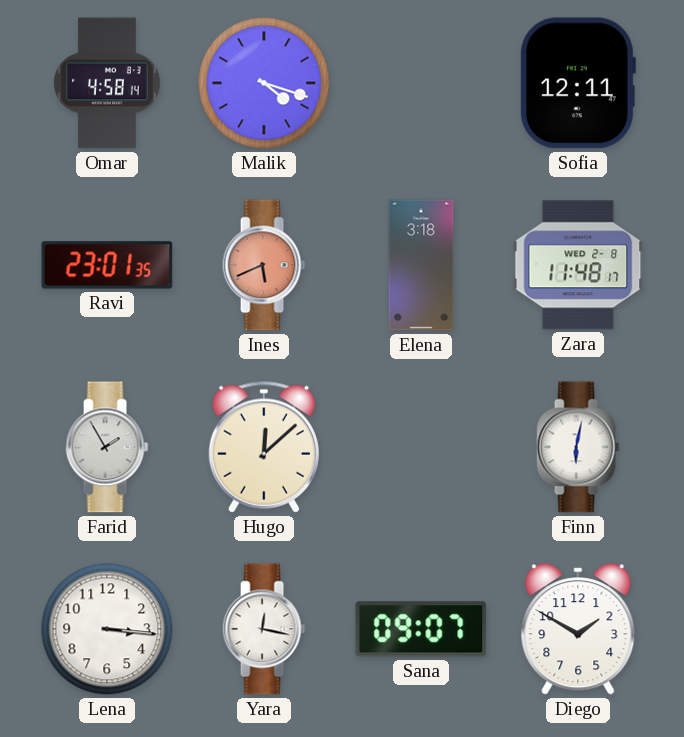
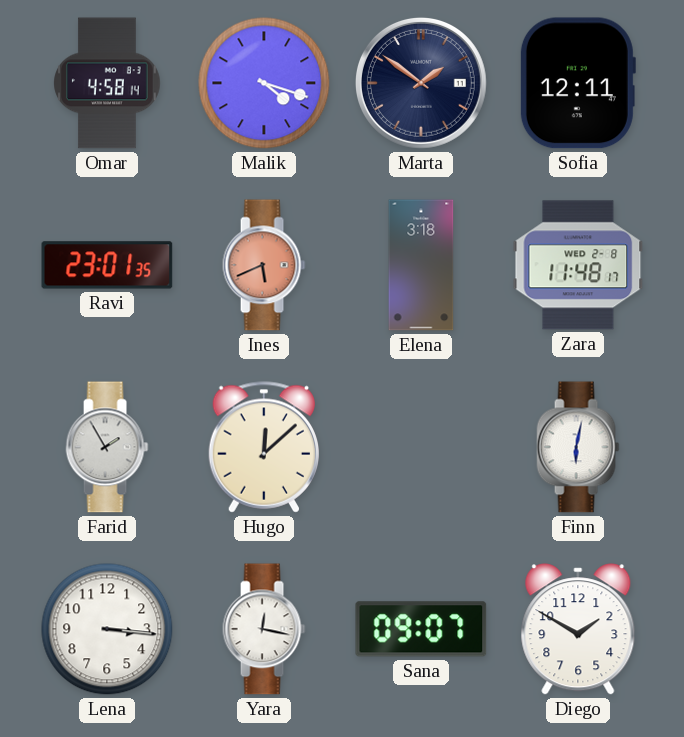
Marta: none -> 1:51 (421, 83)
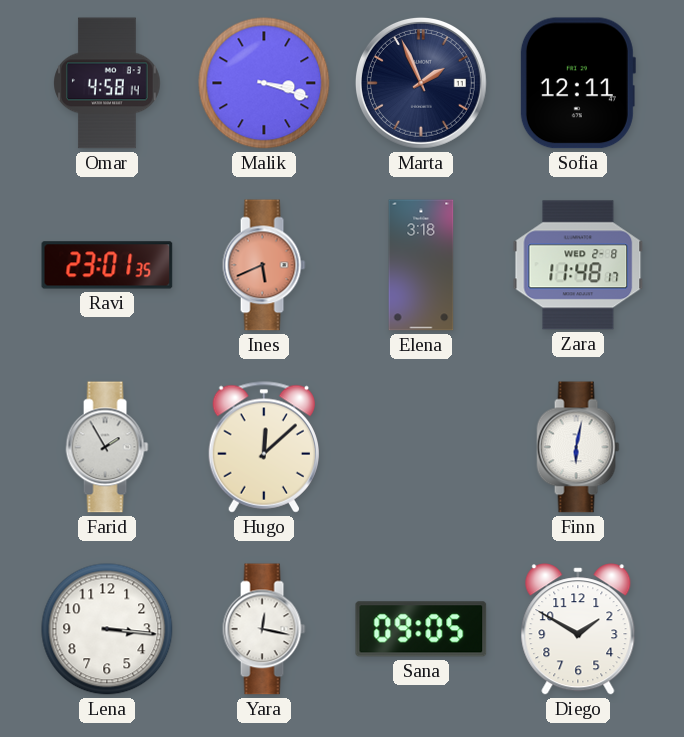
Malik: 4:18 -> 3:18 (264, 83)
Marta: 1:51 -> 1:56 (421, 83)
Sana: 09:07 -> 09:05 (421, 629)
